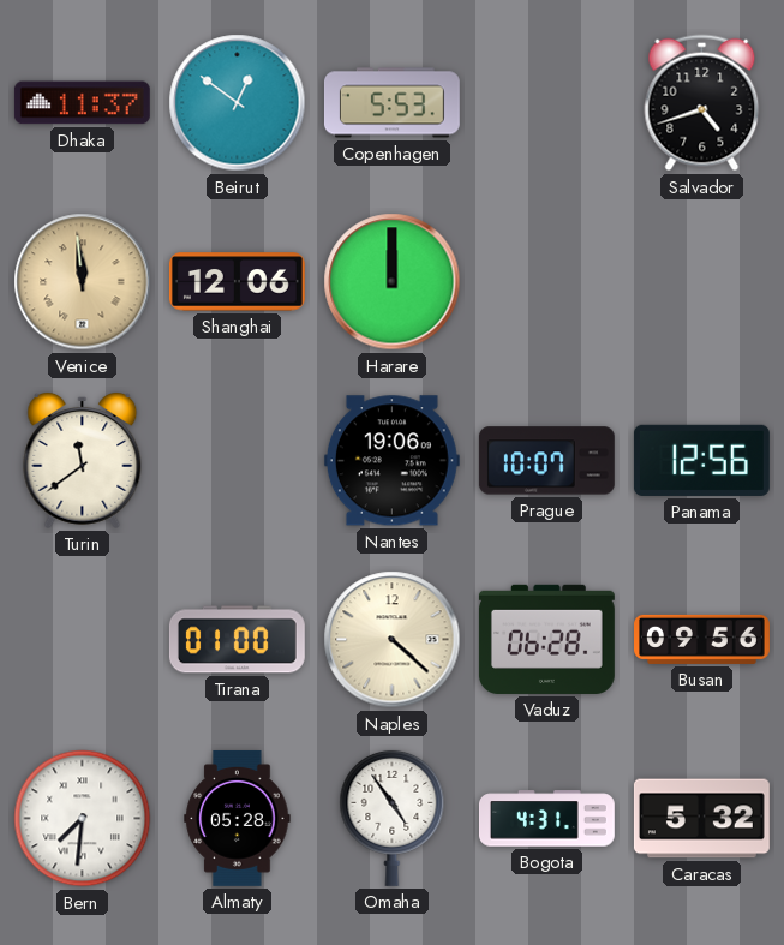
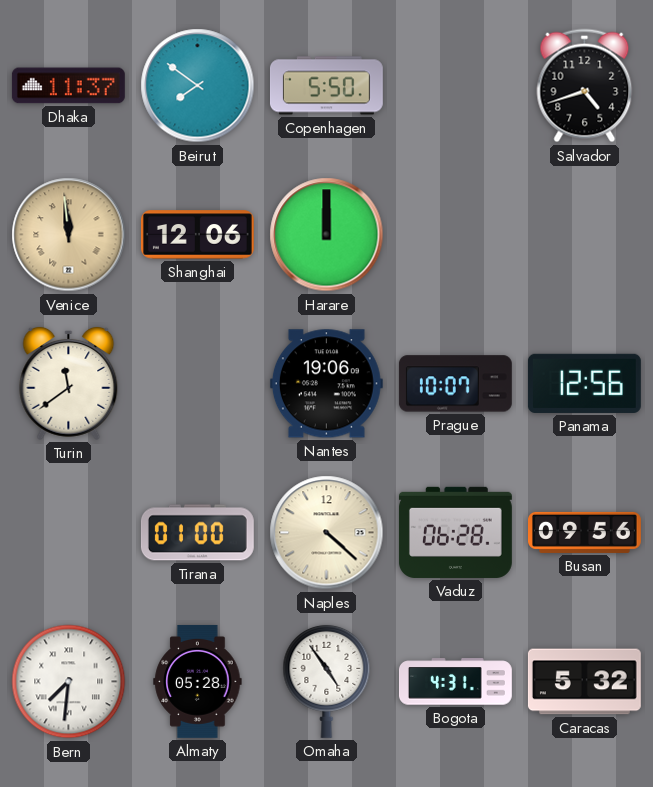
Beirut: 12:51 -> 7:51 (198, 86)
Copenhagen: 5:53 -> 5:50 (326, 86)
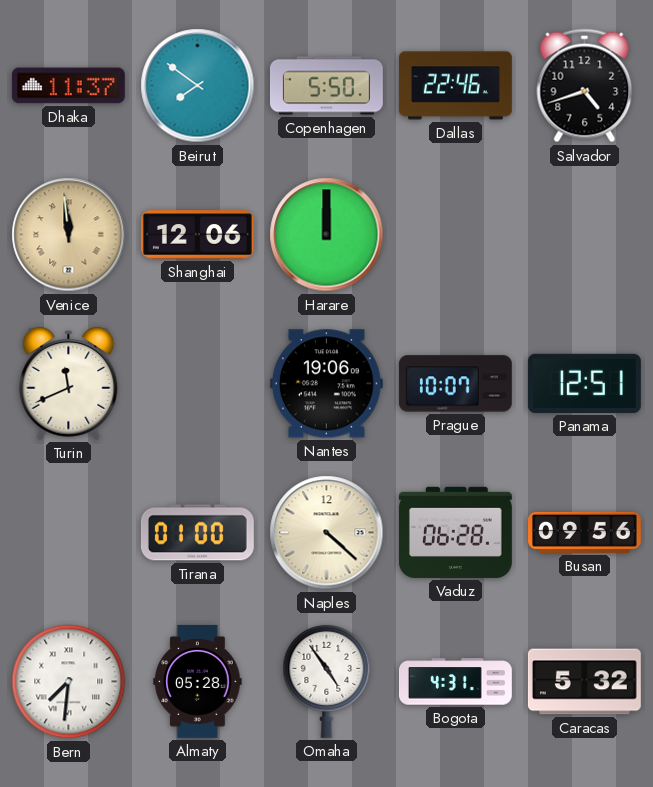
Dallas: none -> 22:46 (455, 86)
Turin: 11:39 -> 11:41 (69, 383)
Panama: 12:56 -> 12:51 (584, 383)
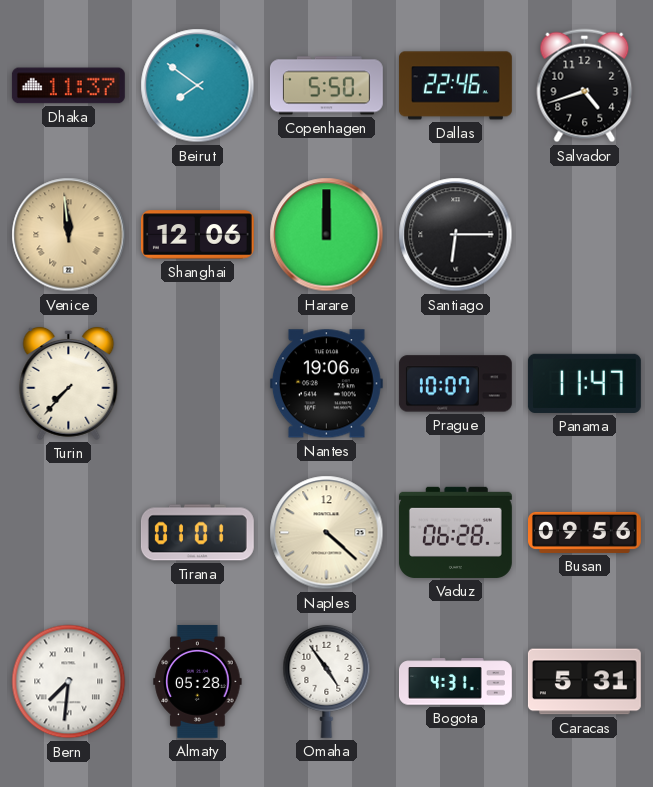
Santiago: none -> 6:15 (456, 235)
Turin: 11:41 -> 7:37 (69, 383)
Panama: 12:51 -> 11:47 (584, 383)
Tirana: 01:00 -> 01:01 (197, 533)
Caracas: 5:32 -> 5:31 (584, 682)
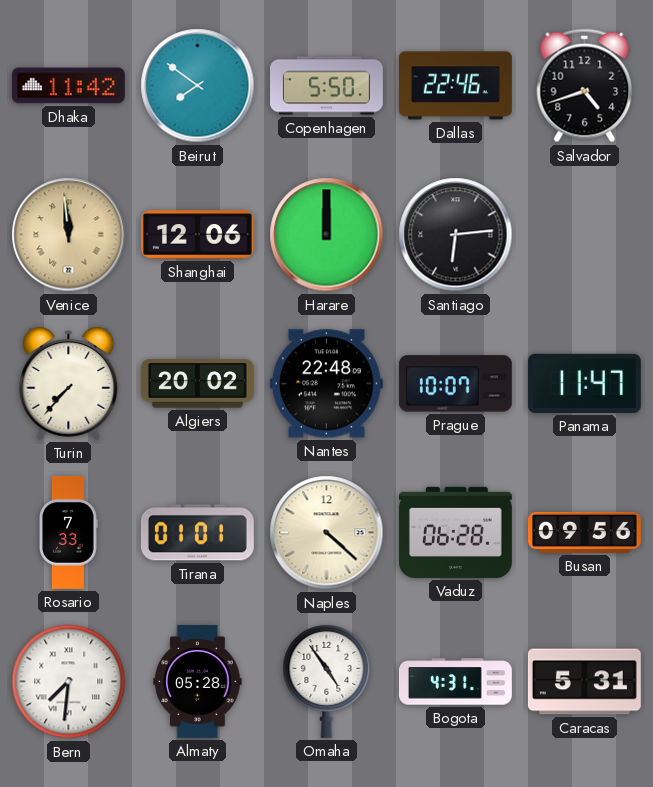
Dhaka: 11:37 -> 11:42 (68, 86)
Santiago: 6:15 -> 6:14 (456, 235)
Algiers: none -> 20:02 (197, 384)
Nantes: 19:06 -> 22:48 (326, 384)
Rosario: none -> 7:33 (68, 532)
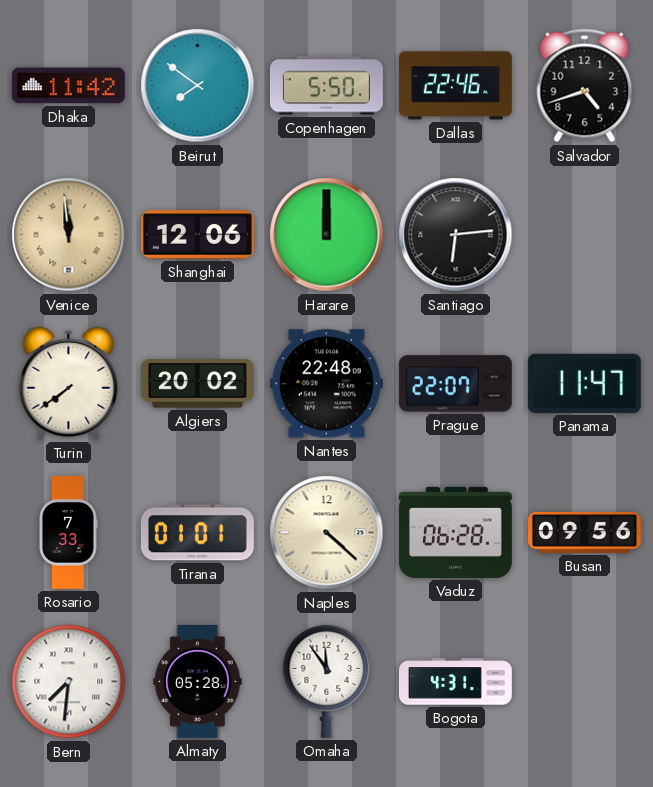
Turin: 7:37 -> 7:39 (69, 383)
Prague: 10:07 -> 22:07 (455, 384)
Omaha: 4:54 -> 11:54 (327, 681)
Caracas: 5:31 -> none (584, 682)
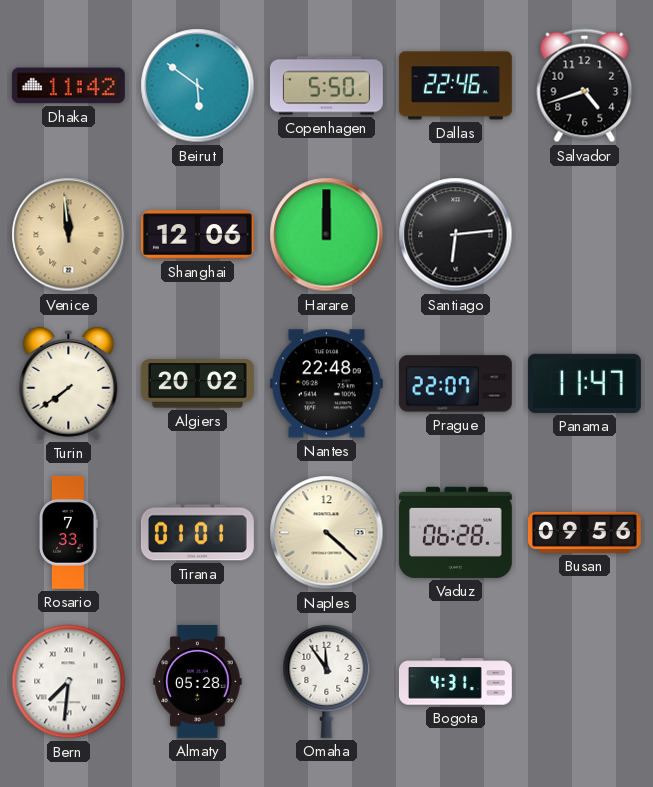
Beirut: 7:51 -> 5:51 (198, 86)
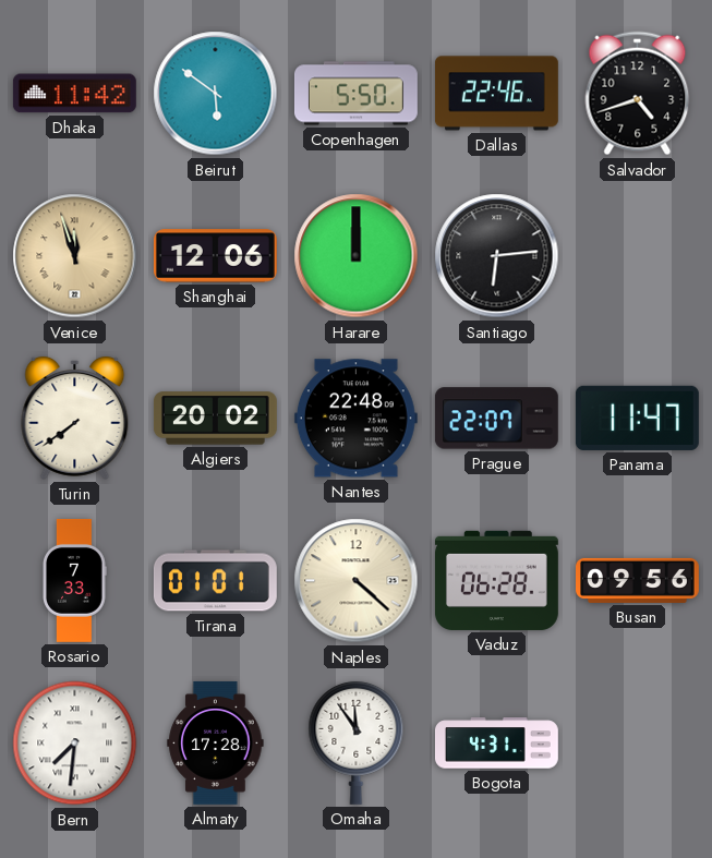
Venice: 11:59 -> 11:57 (75, 256)
Almaty: 05:28 -> 17:28 (216, 742)
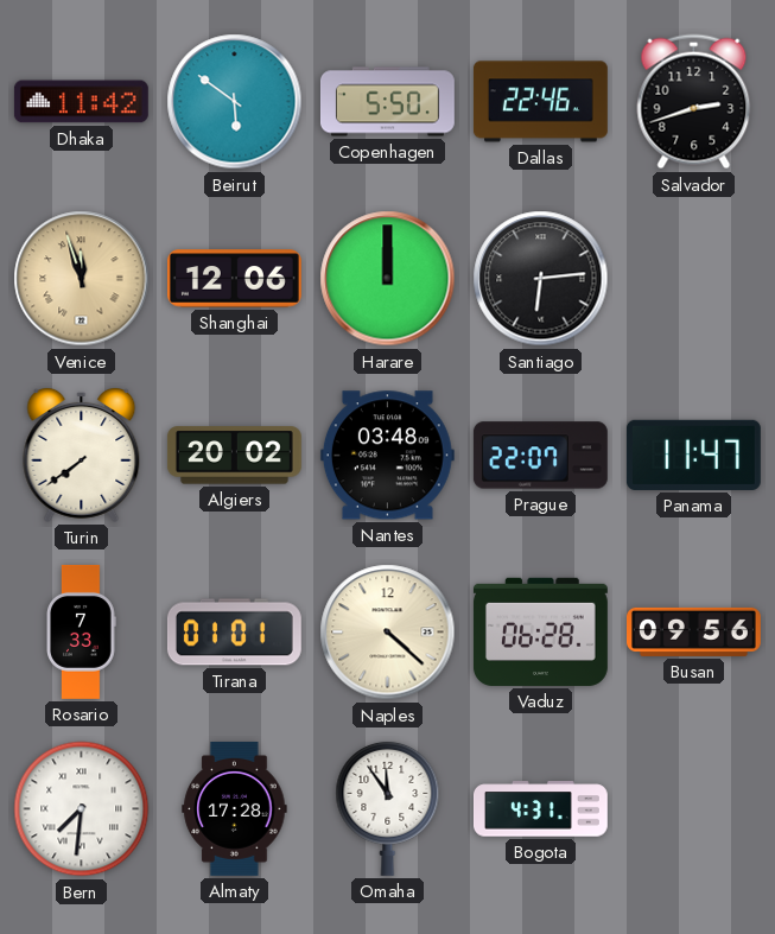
Salvador: 4:42 -> 2:42 (694, 102)
Nantes: 22:48 -> 03:48 (387, 456)
